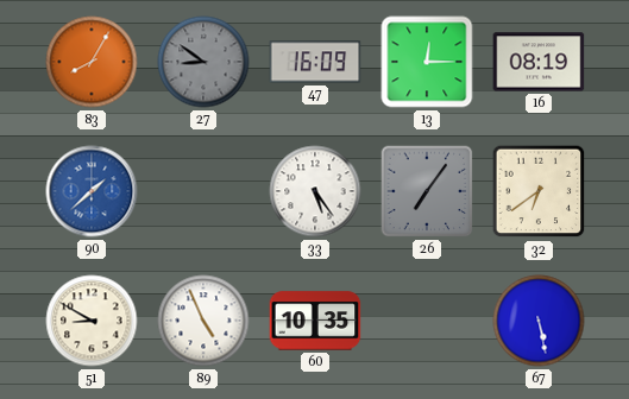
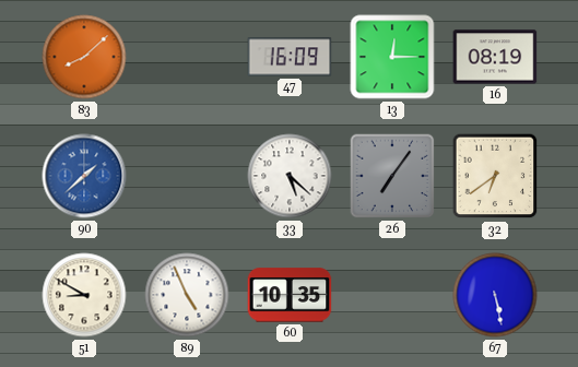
83: 8:05 -> 8:08 (84, 57)
27: 8:51 -> none (203, 62)
33: 5:24 -> 5:22 (290, 176)
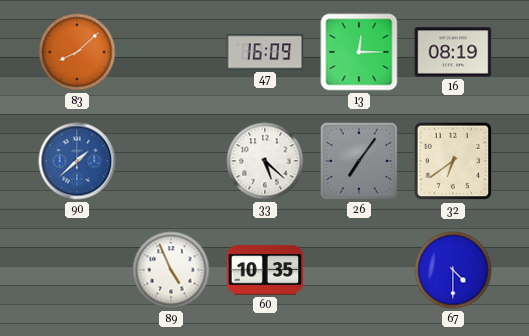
51: 8:50 -> none (84, 295)
67: 5:28 -> 4:30 (453, 270)
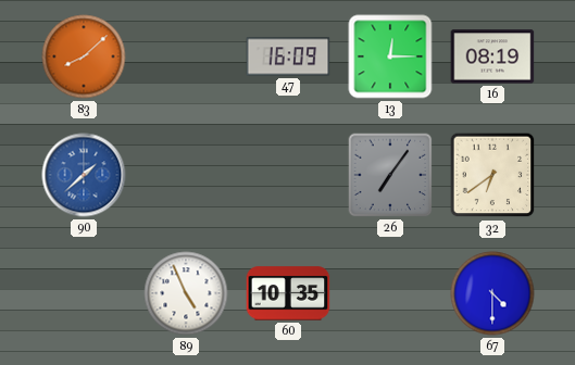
33: 5:22 -> none (265, 161)
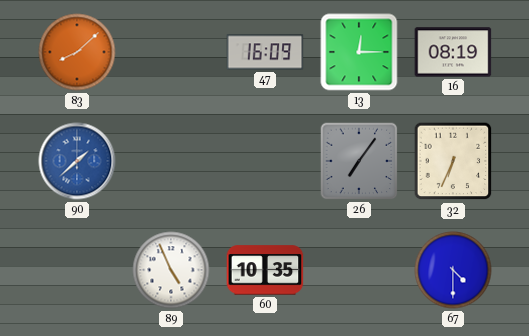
32: 6:39 -> 6:34 (453, 161)
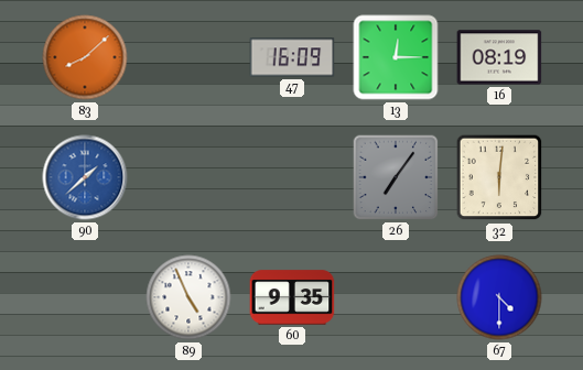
32: 6:34 -> 6:01 (499, 177)
60: 10:35 -> 9:35 (292, 297)
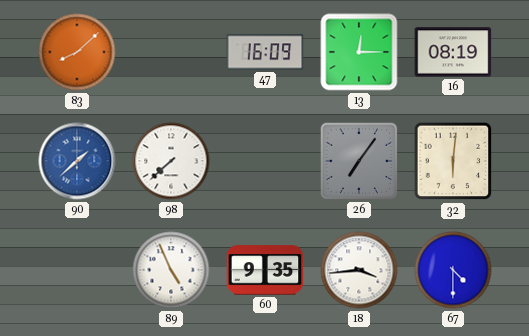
98: none -> 7:38 (171, 161)
18: none -> 3:44 (359, 270)
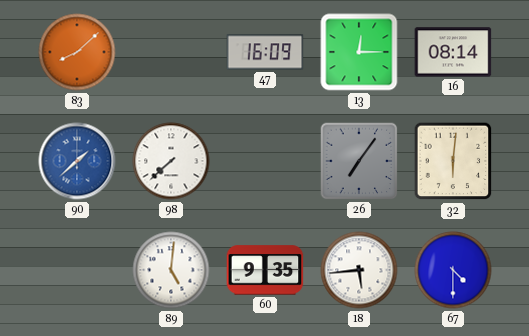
16: 08:19 -> 08:14 (453, 52)
89: 4:56 -> 5:01 (171, 270)
18: 3:44 -> 5:44 (359, 270)
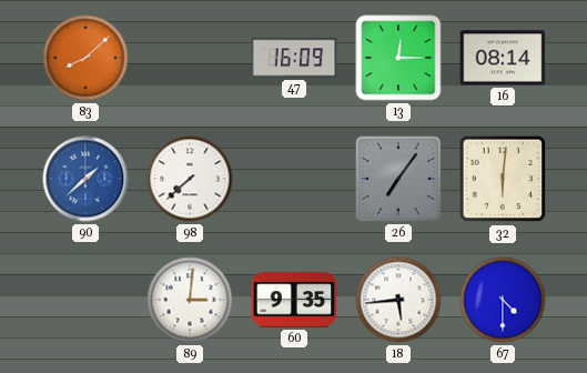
89: 5:01 -> 3:01 (190, 300)
